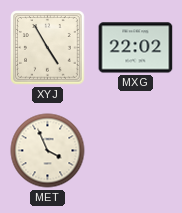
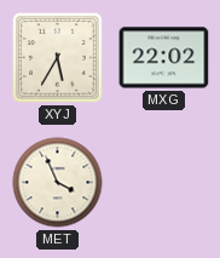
XYJ: 4:55 -> 5:35 (58, 58)
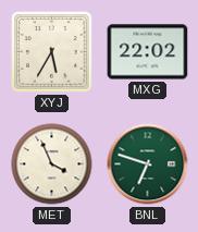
BNL: none -> 6:48 (148, 164)
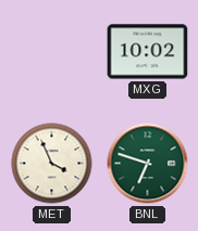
XYJ: 5:35 -> none (52, 52)
MXG: 22:02 -> 10:02 (148, 52)
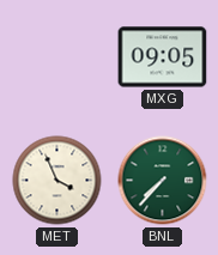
MXG: 10:02 -> 09:05 (163, 57)
BNL: 6:48 -> 7:37 (163, 181)
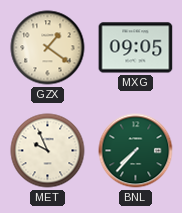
GZX: none -> 1:21 (48, 48)
MET: 3:56 -> 9:56 (48, 151)
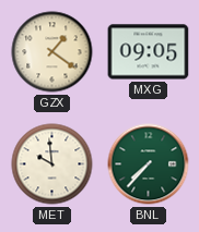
MET: 9:56 -> 9:59 (52, 164)
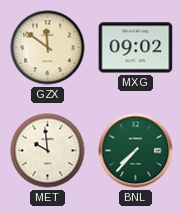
GZX: 1:21 -> 11:51 (48, 48)
MXG: 09:05 -> 09:02 (136, 48)
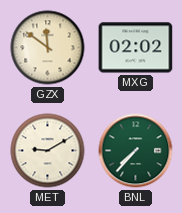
MXG: 09:02 -> 02:02 (136, 48)
MET: 9:59 -> 9:10 (48, 151)
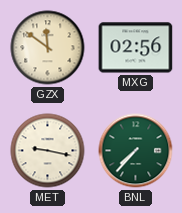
MXG: 02:02 -> 02:56 (136, 48)
MET: 9:10 -> 9:17 (48, 151)
